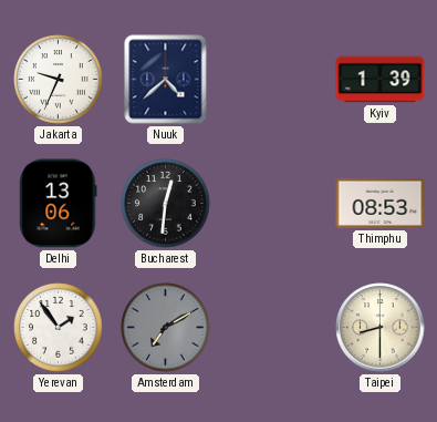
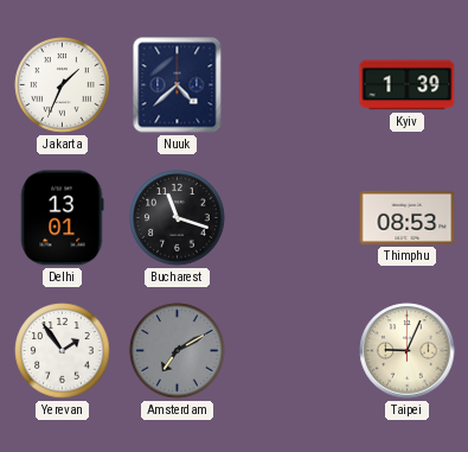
Jakarta: 9:34 -> 1:34 (63, 85)
Delhi: 13:06 -> 13:01 (63, 218)
Bucharest: 12:31 -> 11:18 (178, 218)
Taipei: 8:30 -> 9:04 (408, 351)
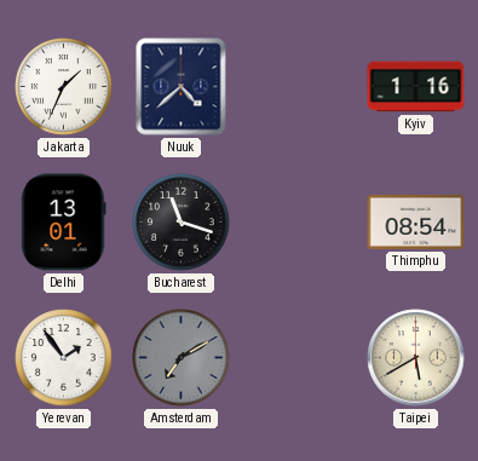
Kyiv: 1:39 -> 1:16 (416, 87)
Thimphu: 08:53 -> 08:54 (416, 221)
Taipei: 9:04 -> 5:40 (416, 358)
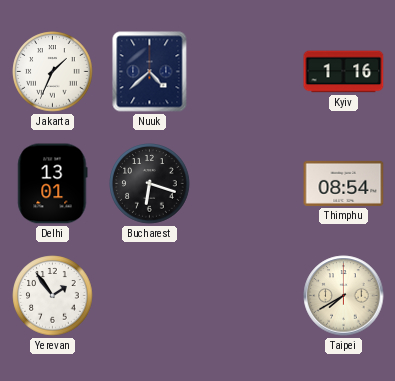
Bucharest: 11:18 -> 6:18 (150, 184)
Amsterdam: 7:10 -> none (182, 358)
Taipei: 5:40 -> 7:40 (344, 296)
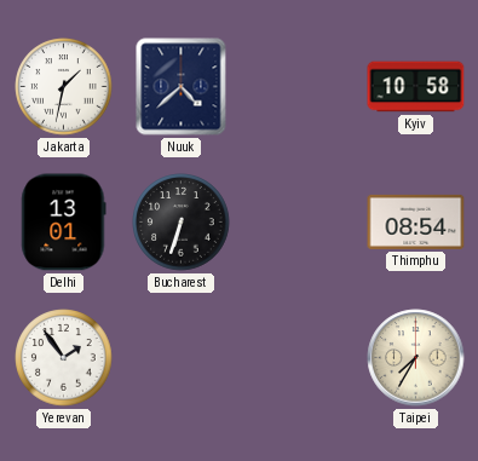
Jakarta: 1:34 -> 1:32 (64, 87)
Kyiv: 1:16 -> 10:58 (416, 87)
Bucharest: 6:18 -> 6:33 (182, 223)
Taipei: 7:40 -> 7:35 (416, 358)
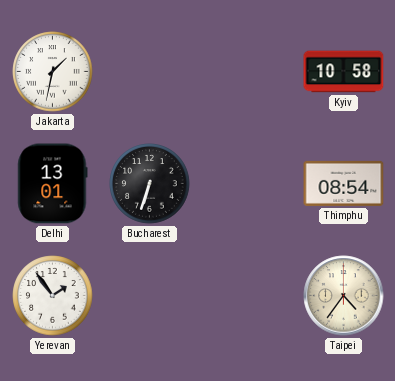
Nuuk: 4:38 -> none (182, 87)
Taipei: 7:35 -> 4:36 (344, 296)
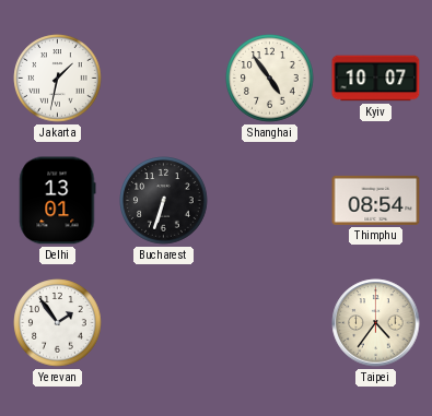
Shanghai: none -> 4:54 (270, 79)
Kyiv: 10:58 -> 10:07 (376, 79)
